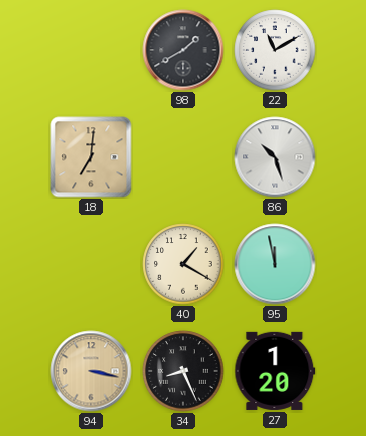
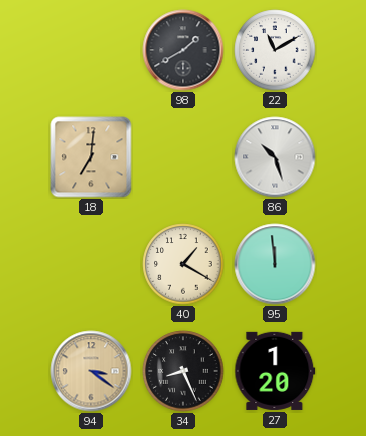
95: 11:58 -> 11:59 (275, 264)
94: 3:17 -> 3:21 (91, 371)
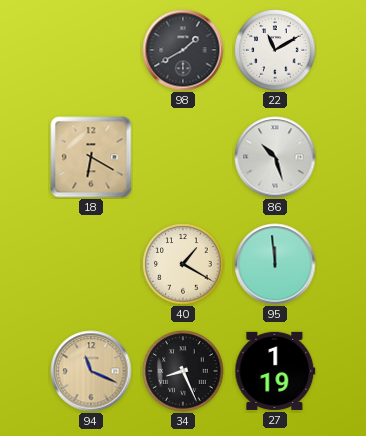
18: 7:01 -> 6:20 (91, 157)
94: 3:21 -> 11:19 (91, 371)
27: 1:20 -> 1:19 (275, 371)
